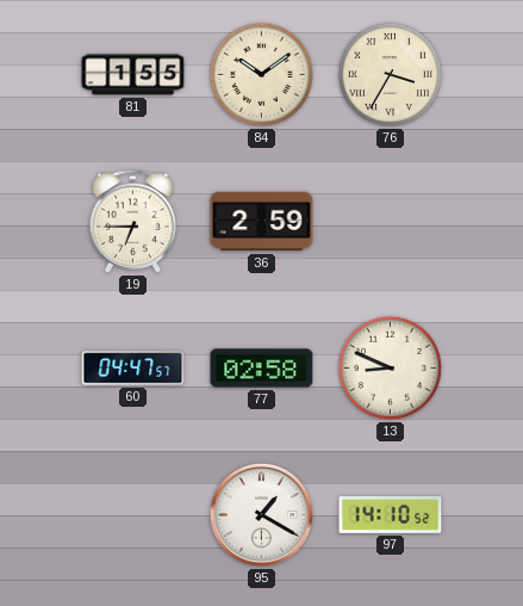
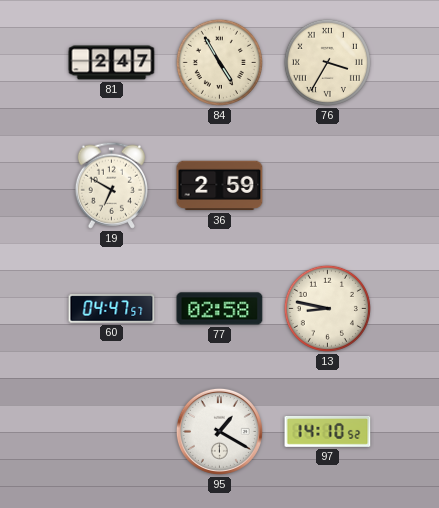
81: 1:55 -> 2:47 (112, 63)
84: 10:09 -> 4:55 (219, 62)
19: 6:45 -> 6:50 (111, 185)
13: 8:49 -> 8:47 (327, 308)
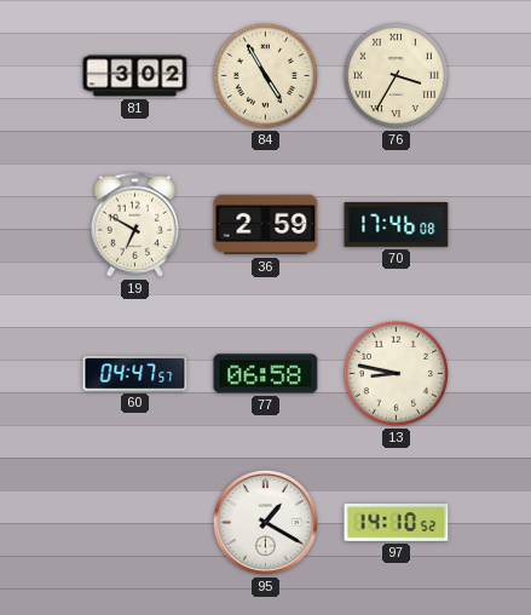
81: 2:47 -> 3:02 (135, 76)
70: none -> 17:46 (397, 225)
77: 02:58 -> 06:58 (266, 374)
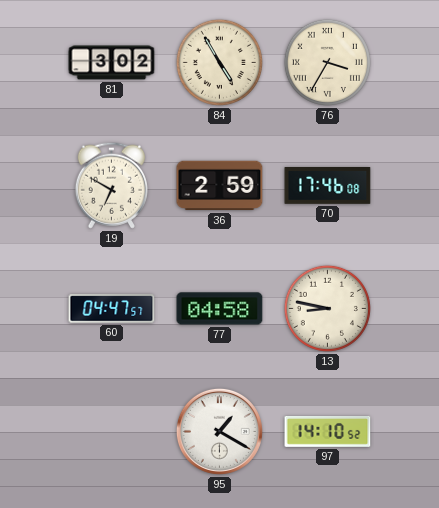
77: 06:58 -> 04:58 (220, 309)
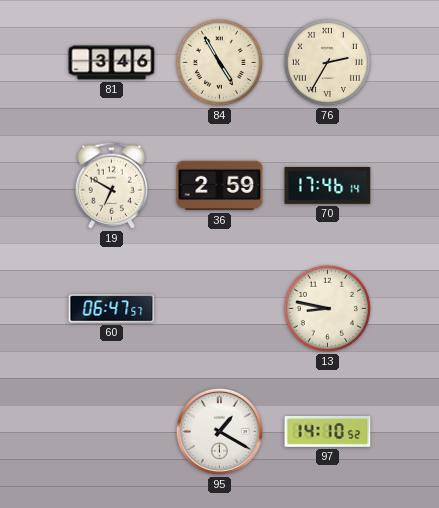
81: 3:02 -> 3:46 (112, 63)
76: 3:35 -> 2:35 (327, 62)
70: 17:46:08 -> 17:46:14 (328, 186)
60: 04:47 -> 06:47 (112, 309)
77: 04:58 -> none (220, 309)
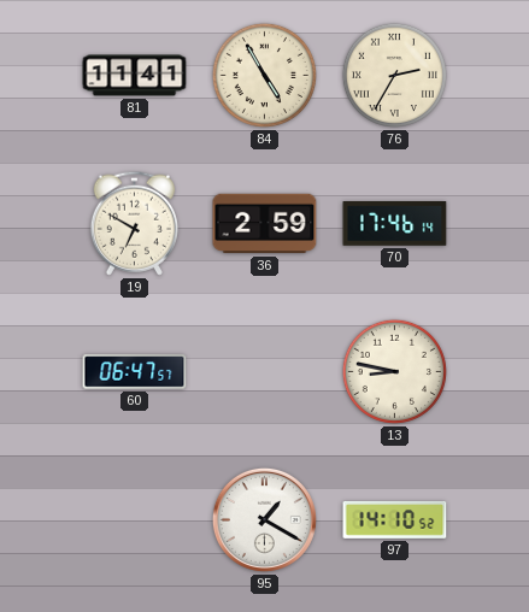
81: 3:46 -> 11:41 (135, 76)
